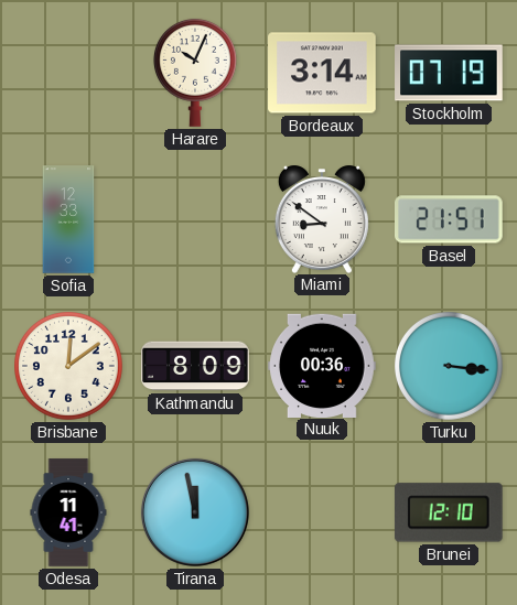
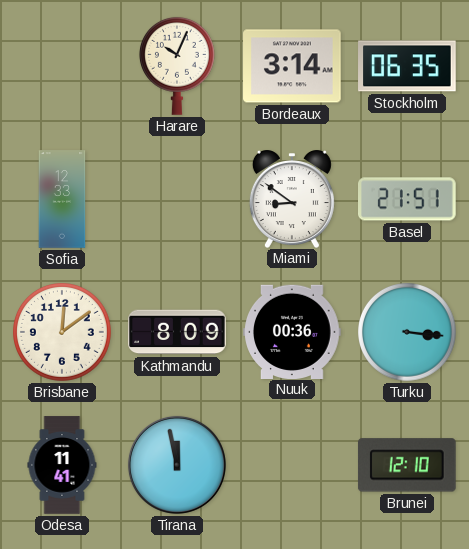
Stockholm: 07:19 -> 06:35 (407, 66)
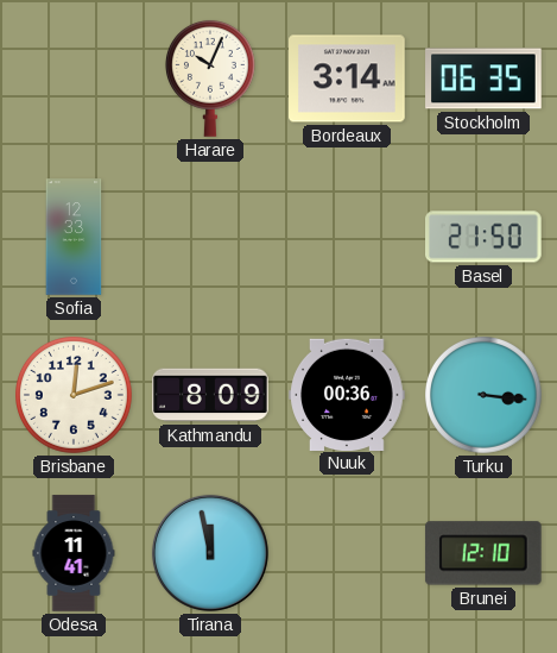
Miami: 8:51 -> none (292, 199)
Basel: 21:51 -> 21:50 (485, 237)
Brisbane: 12:09 -> 12:12 (75, 396)
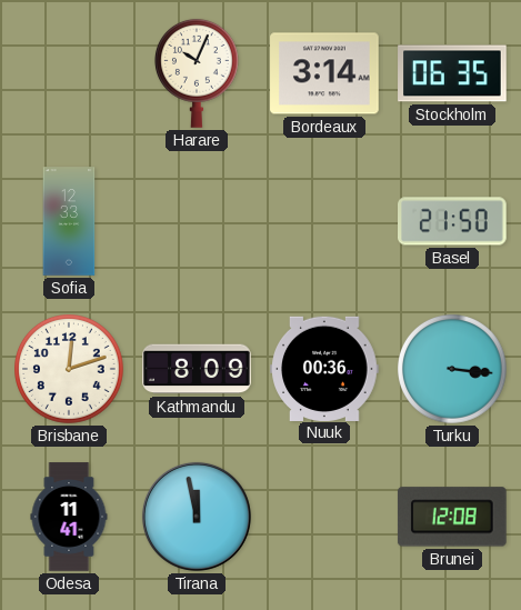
Brunei: 12:10 -> 12:08 (452, 517)
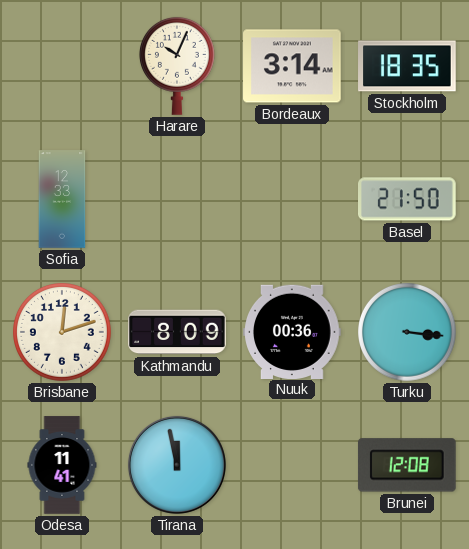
Stockholm: 06:35 -> 18:35 (407, 66)
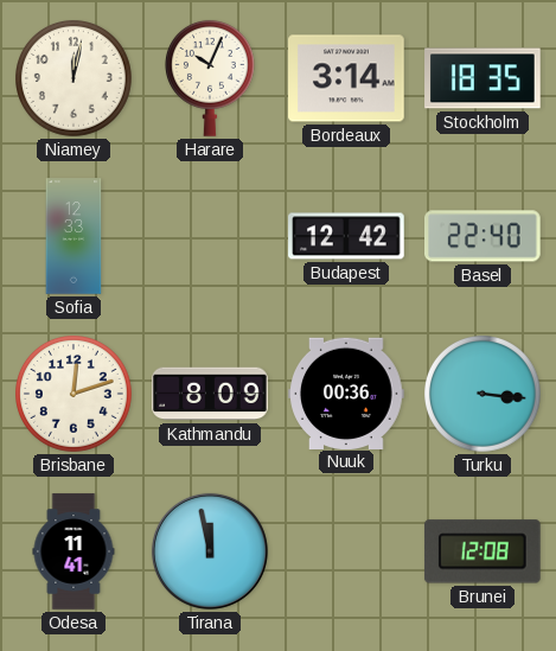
Niamey: none -> 12:02 (75, 79)
Budapest: none -> 12:42 (346, 236)
Basel: 21:50 -> 22:40 (484, 236)
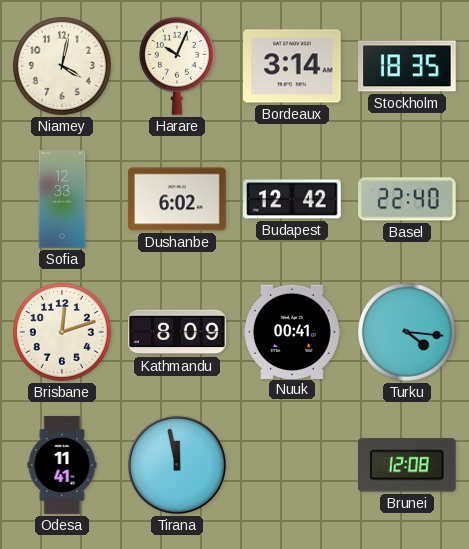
Niamey: 12:02 -> 4:02 (63, 67)
Dushanbe: none -> 6:02 (177, 199)
Nuuk: 00:36 -> 00:41 (292, 331)
Turku: 3:16 -> 4:16 (408, 333)
